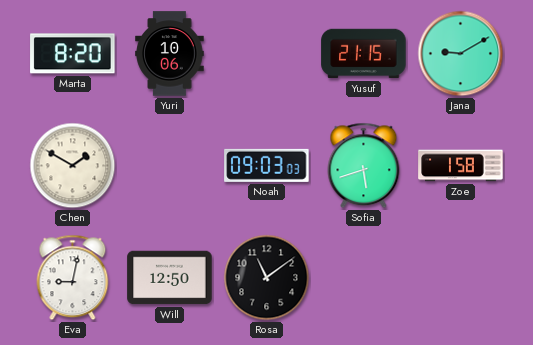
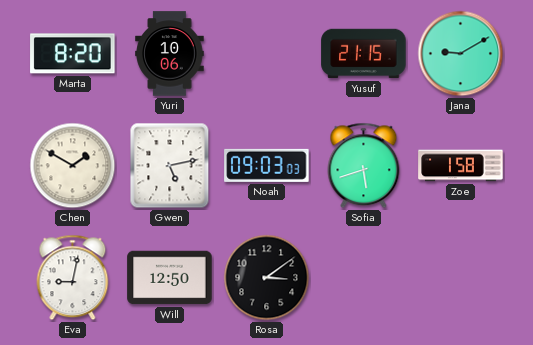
Gwen: none -> 5:13 (170, 166)
Rosa: 11:09 -> 3:09 (267, 278)
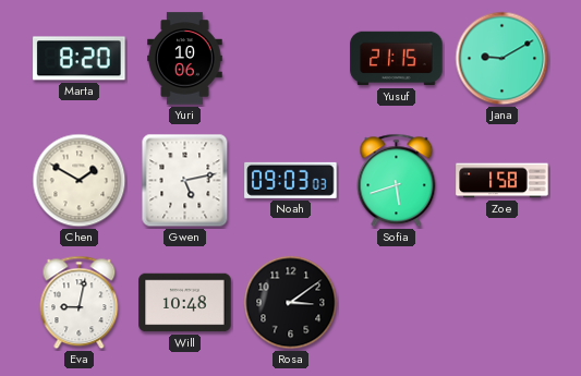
Will: 12:50 -> 10:48 (185, 303)
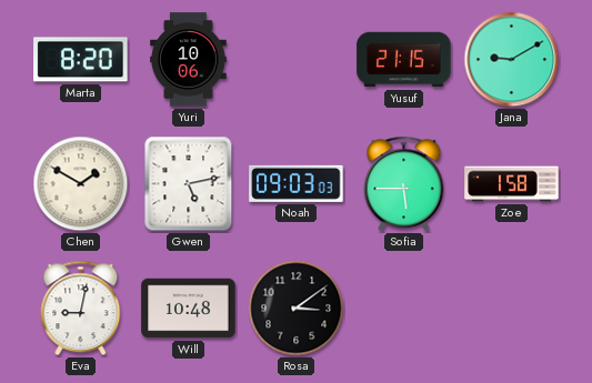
Sofia: 5:42 -> 5:45 (404, 184)
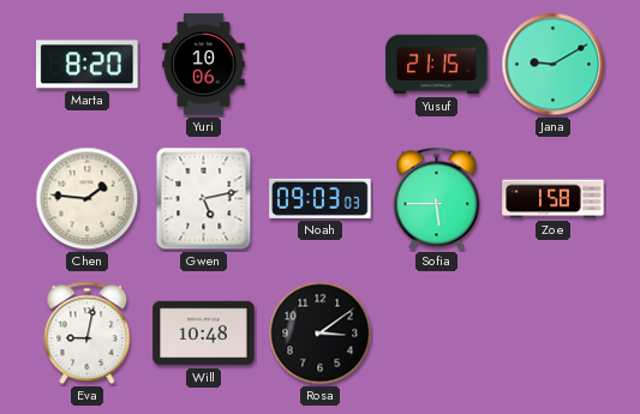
Chen: 1:50 -> 1:46 (88, 199)
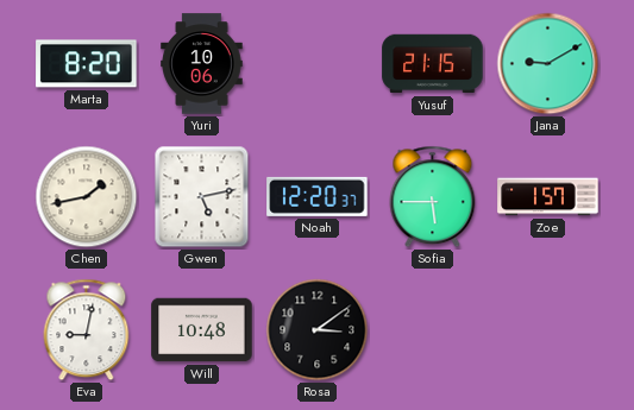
Chen: 1:46 -> 1:43 (87, 197)
Noah: 09:03 -> 12:20 (318, 196)
Zoe: 1:58 -> 1:57 (548, 197)
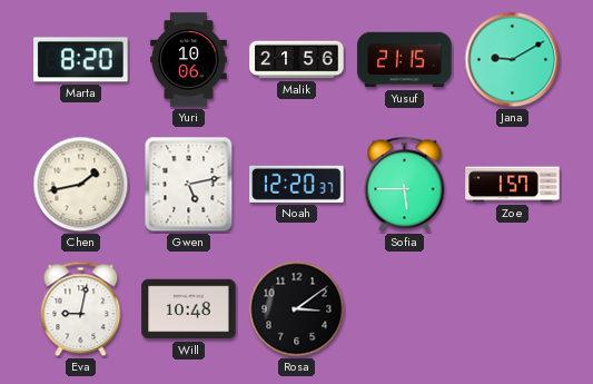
Malik: none -> 21:56 (297, 60)
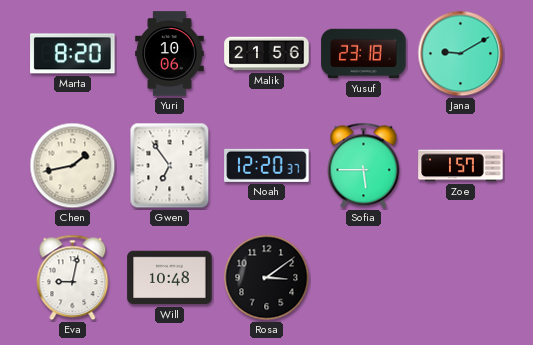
Yusuf: 21:15 -> 23:18 (364, 54)
Gwen: 5:13 -> 6:54 (170, 166)
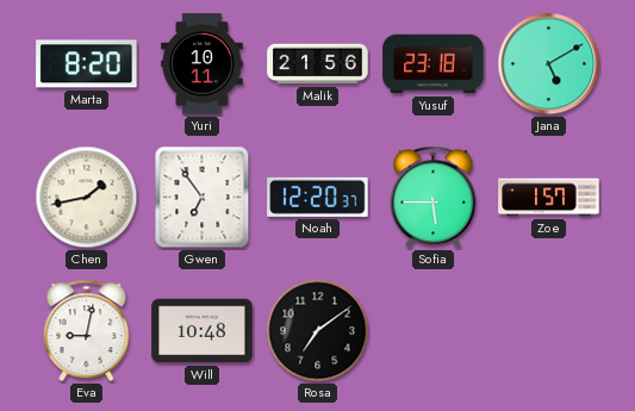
Yuri: 10:06 -> 10:11 (203, 64)
Jana: 9:10 -> 5:10 (549, 64)
Rosa: 3:09 -> 7:09 (318, 331)
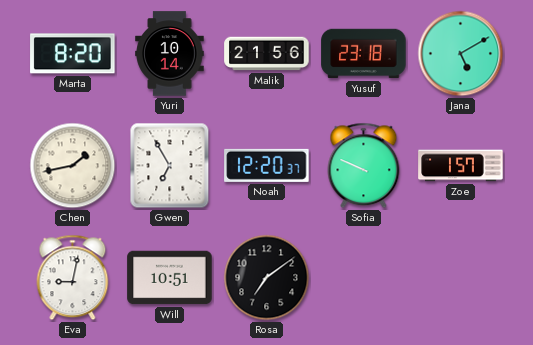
Yuri: 10:11 -> 10:14 (170, 54)
Gwen: 6:54 -> 6:55 (170, 166)
Sofia: 5:45 -> 9:49 (364, 166)
Will: 10:48 -> 10:51 (170, 278)
